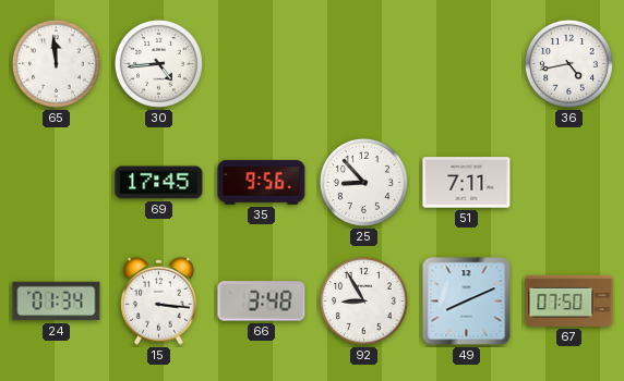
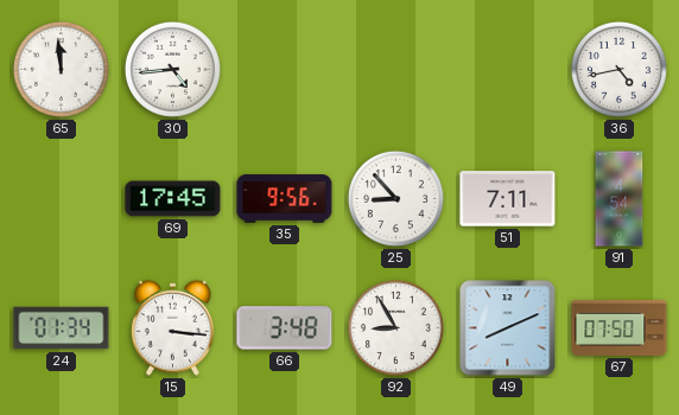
91: none -> 4:54 (620, 199)
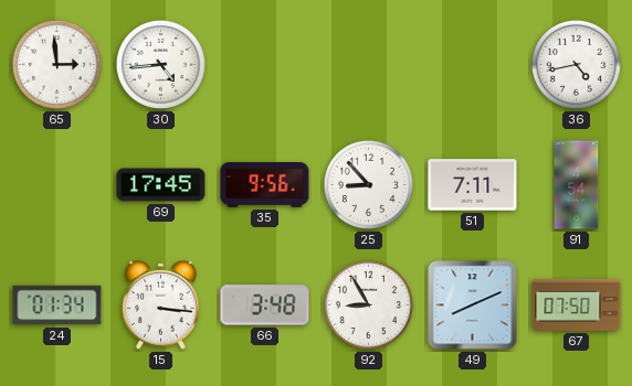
65: 11:59 -> 2:59 (56, 64)
